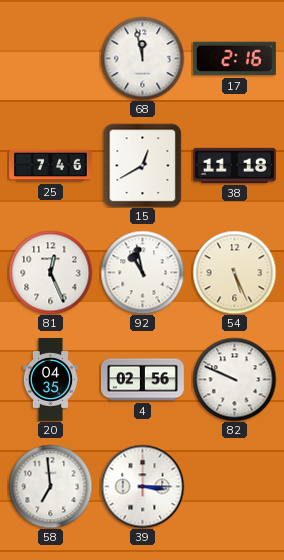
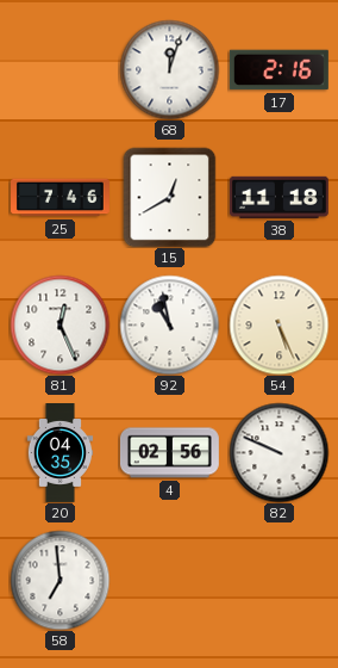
68: 11:58 -> 12:03 (169, 69)
39: 3:15 -> none (142, 486)
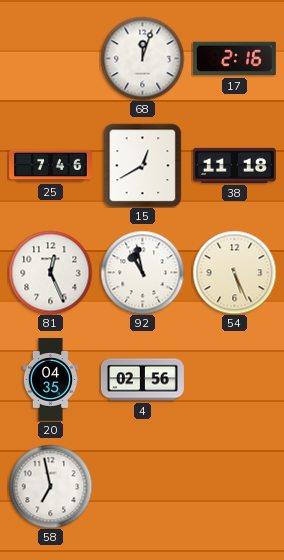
82: 9:49 -> none (278, 452)
58: 6:59 -> 6:58 (50, 486)
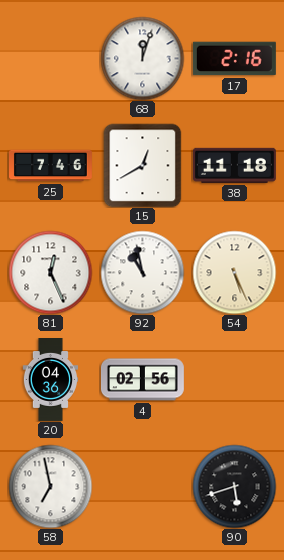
20: 04:35 -> 04:36 (51, 380)
90: none -> 5:42 (234, 486)
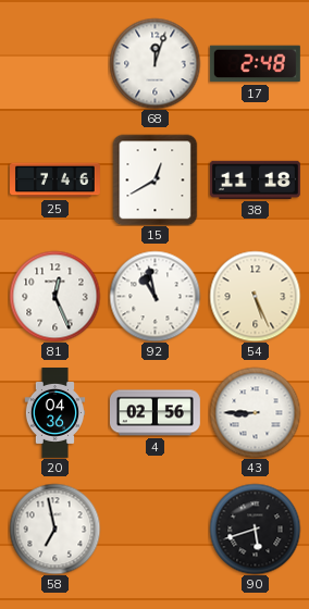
17: 2:16 -> 2:48 (255, 64)
43: none -> 8:45 (255, 412)
